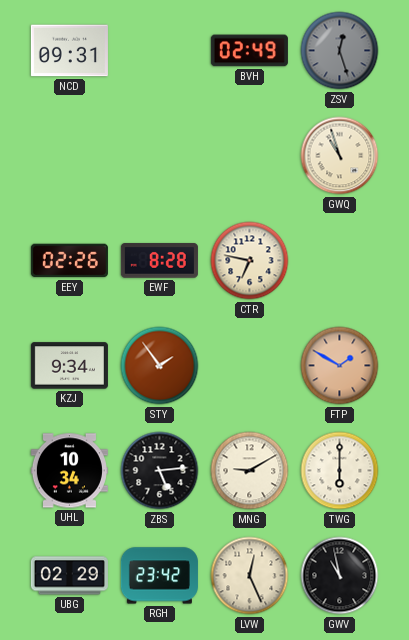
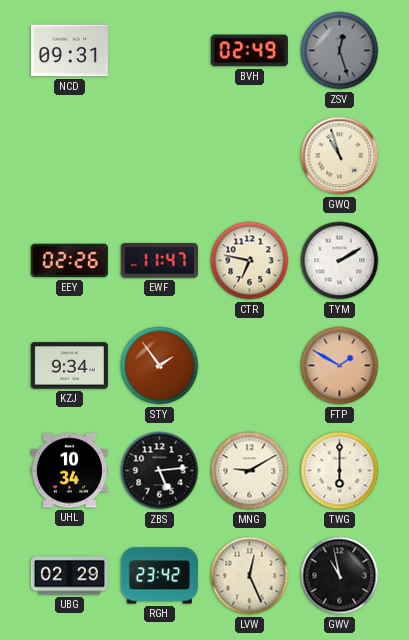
EWF: 8:28 -> 11:47 (159, 261)
TYM: none -> 2:10 (340, 261)
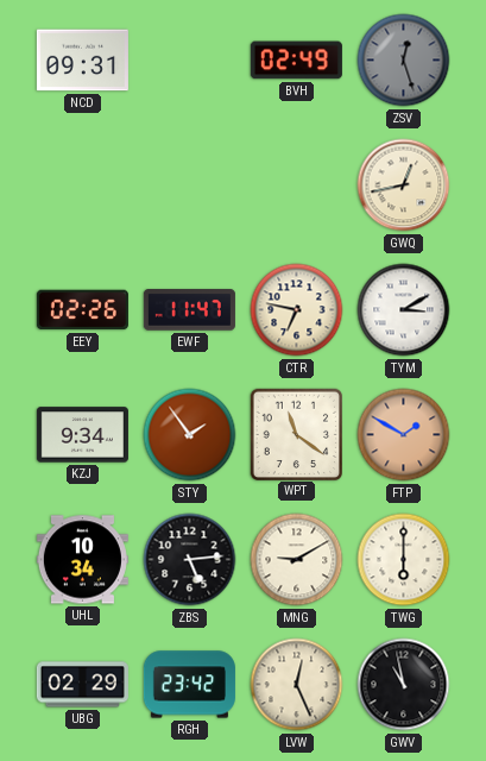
GWQ: 10:57 -> 12:43 (404, 185)
TYM: 2:10 -> 3:10 (404, 310)
WPT: none -> 11:21 (296, 434)
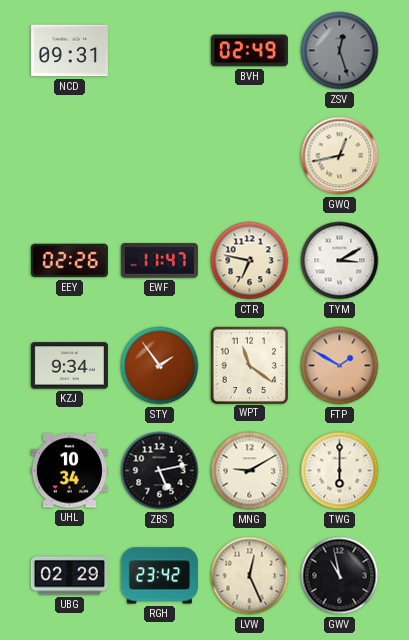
ZBS: 5:14 -> 5:13 (160, 471)
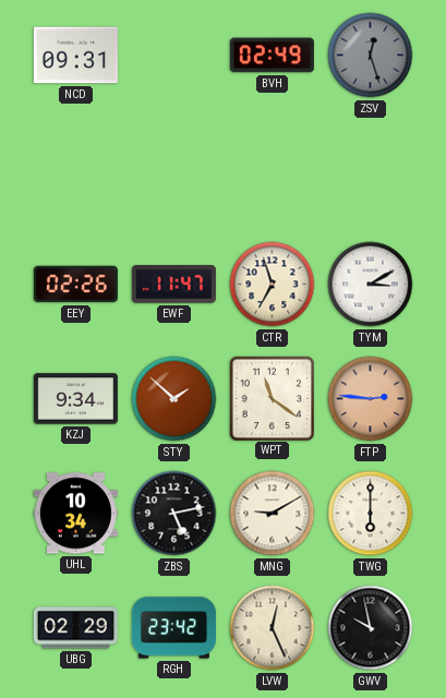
GWQ: 12:43 -> none (340, 156)
CTR: 6:47 -> 6:57 (273, 285)
STY: 1:54 -> 1:52 (174, 399)
FTP: 1:50 -> 2:46 (371, 399)
GWV: 10:58 -> 9:58 (371, 628)
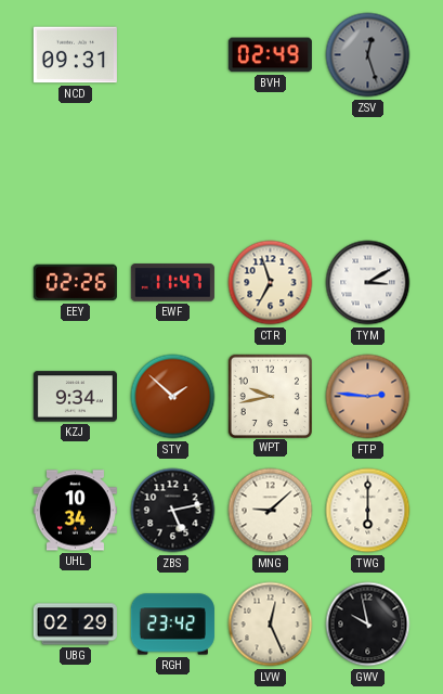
WPT: 11:21 -> 9:43 (270, 396)
MNG: 9:10 -> 9:08 (271, 511)
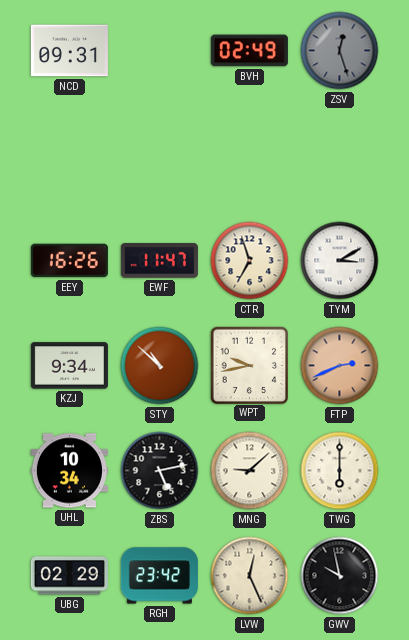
EEY: 02:26 -> 16:26 (69, 261)
STY: 1:52 -> 10:52 (160, 366)
FTP: 2:46 -> 2:41 (340, 366)
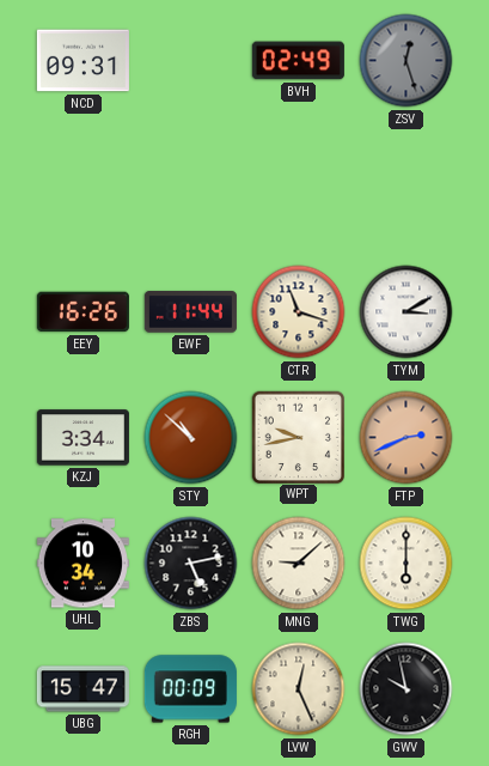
EWF: 11:47 -> 11:44 (190, 312)
CTR: 6:57 -> 11:18 (299, 312)
KZJ: 9:34 -> 3:34 (82, 438)
UBG: 02:29 -> 15:47 (82, 689)
RGH: 23:42 -> 00:09 (190, 689)
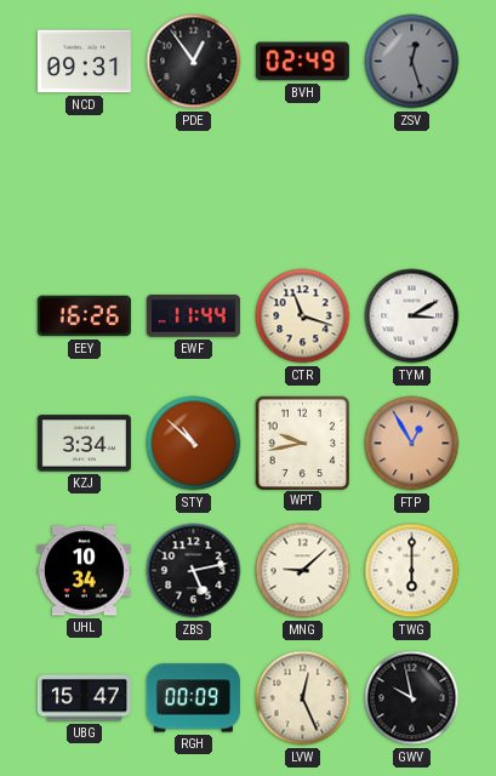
PDE: none -> 12:54 (194, 62)
FTP: 2:41 -> 12:55 (412, 444)
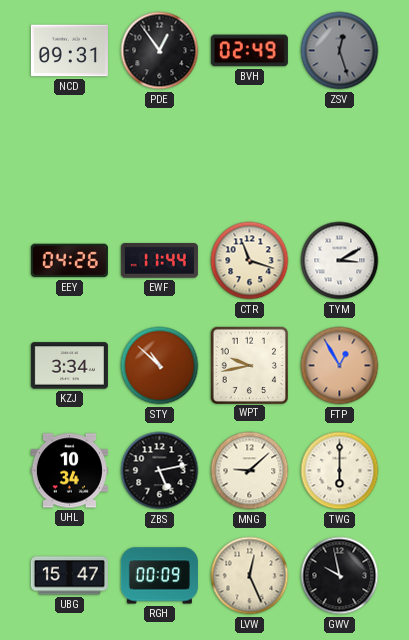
EEY: 16:26 -> 04:26 (69, 261)
